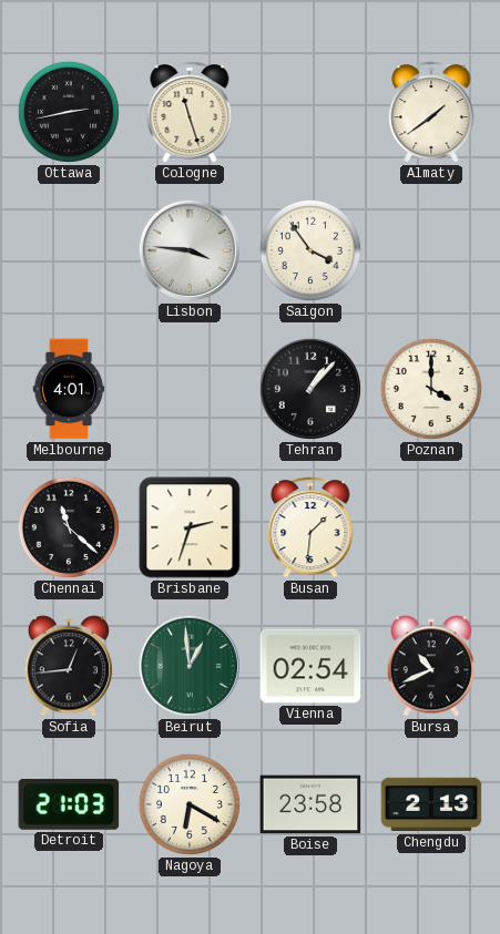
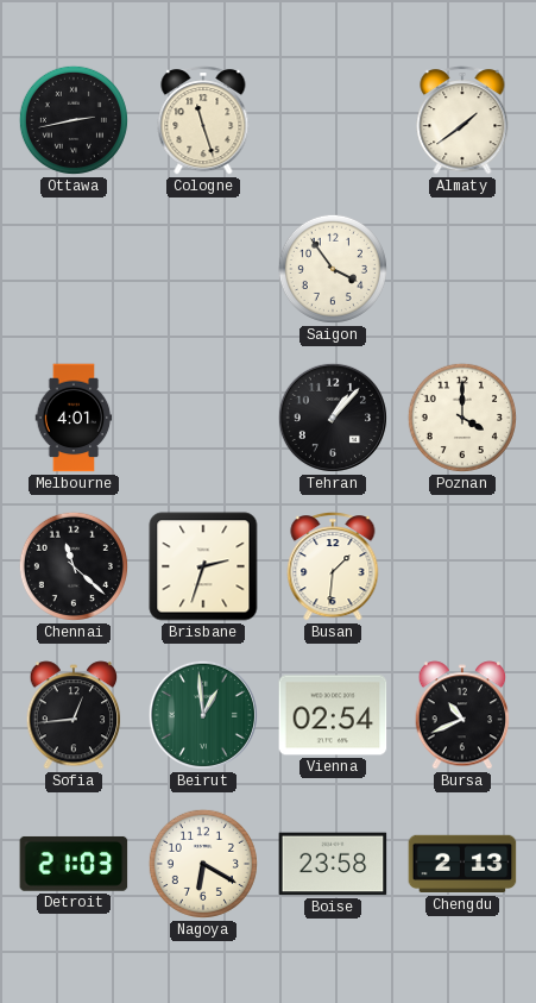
Lisbon: 3:46 -> none (190, 250)
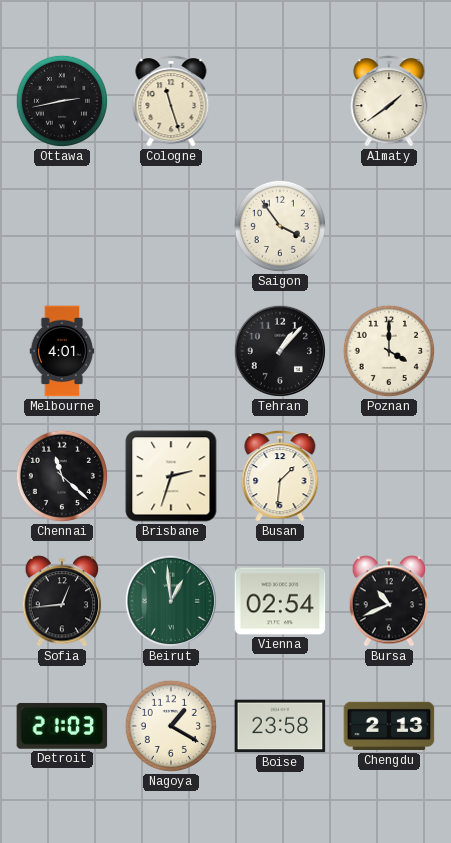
Nagoya: 6:20 -> 1:20 (171, 726)
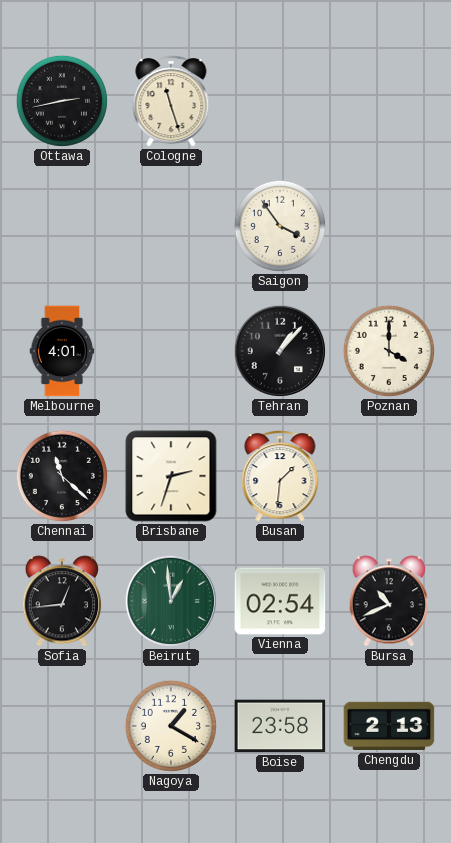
Almaty: 1:39 -> none (389, 101)
Detroit: 21:03 -> none (62, 726)
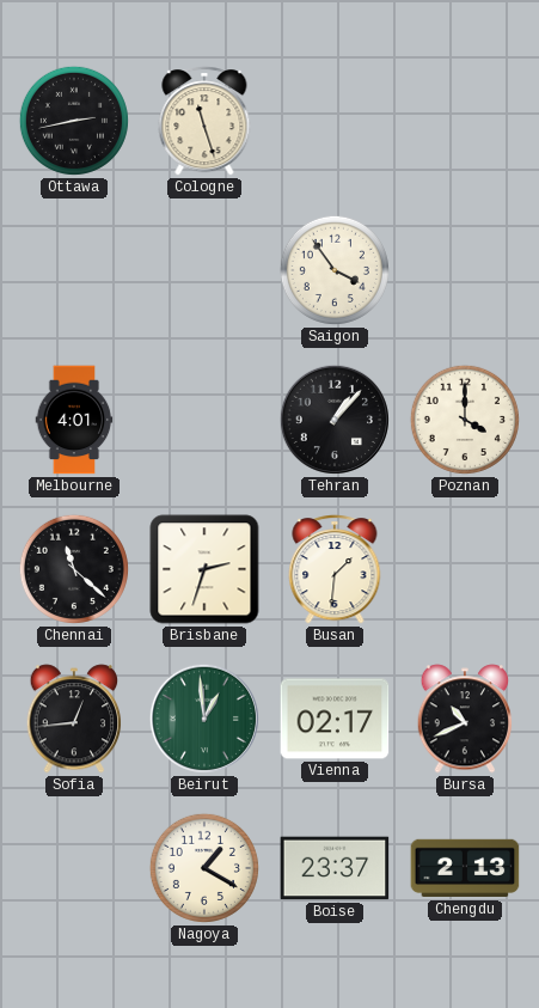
Vienna: 02:54 -> 02:17 (335, 719)
Boise: 23:58 -> 23:37 (335, 868)
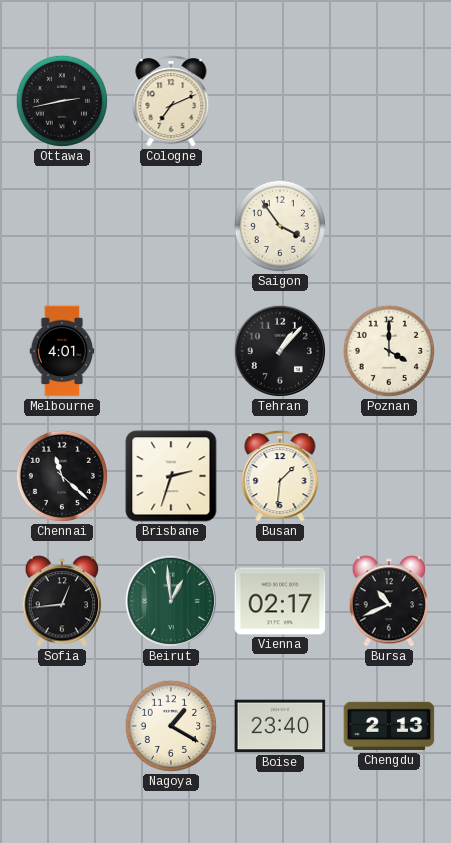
Cologne: 11:27 -> 7:11 (171, 101)
Boise: 23:37 -> 23:40 (280, 726)
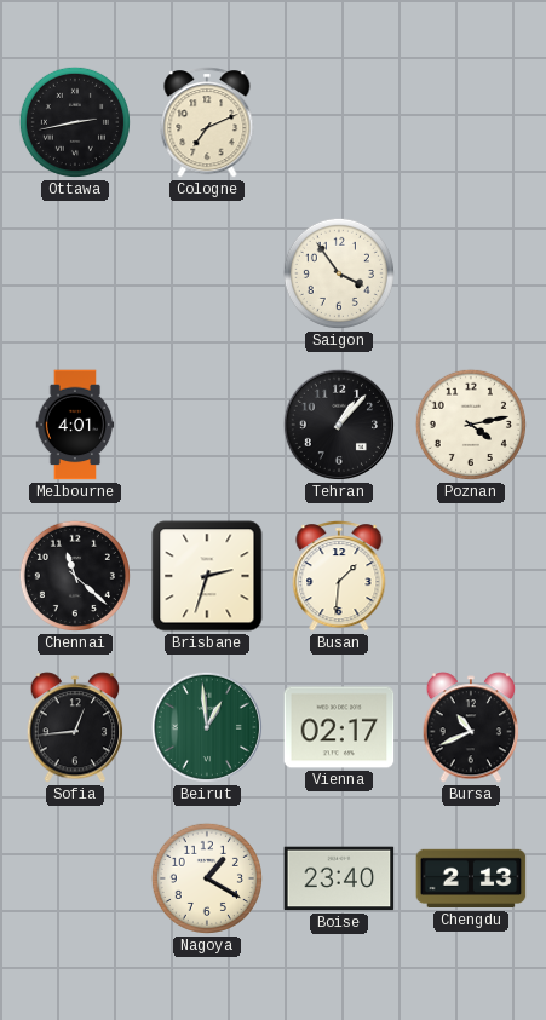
Poznan: 4:00 -> 4:13 (471, 425)
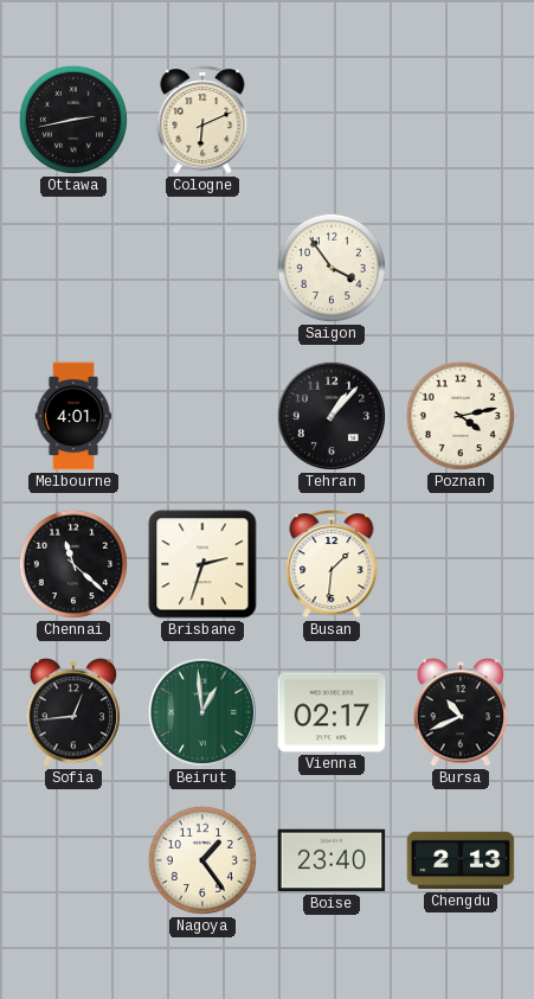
Cologne: 7:11 -> 6:11 (202, 120)
Nagoya: 1:20 -> 1:24 (202, 860)
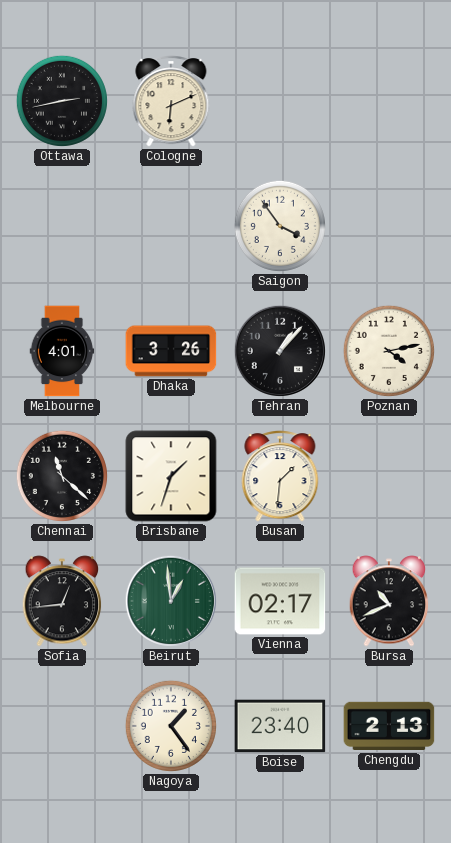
Dhaka: none -> 3:26 (171, 351)
Brisbane: 2:33 -> 1:33 (171, 476)
